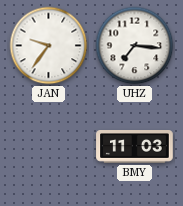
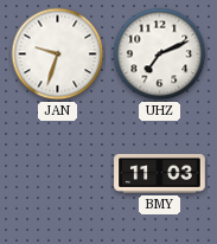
JAN: 9:36 -> 9:33 (58, 54)
UHZ: 7:16 -> 7:11 (160, 54)
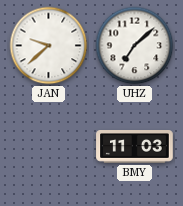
JAN: 9:33 -> 9:38 (49, 46)
UHZ: 7:11 -> 7:08 (135, 46)
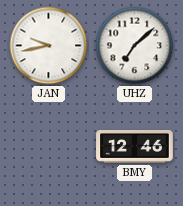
JAN: 9:38 -> 9:43 (49, 46)
BMY: 11:03 -> 12:46 (135, 147)
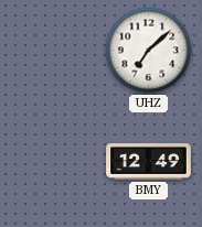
JAN: 9:43 -> none (49, 46)
BMY: 12:46 -> 12:49 (149, 162)
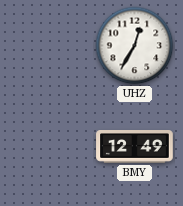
UHZ: 7:08 -> 12:35 (135, 46)
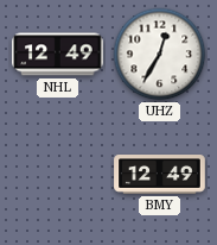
NHL: none -> 12:49 (58, 55)
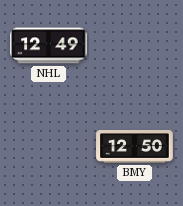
UHZ: 12:35 -> none (160, 55)
BMY: 12:49 -> 12:50 (135, 147)
